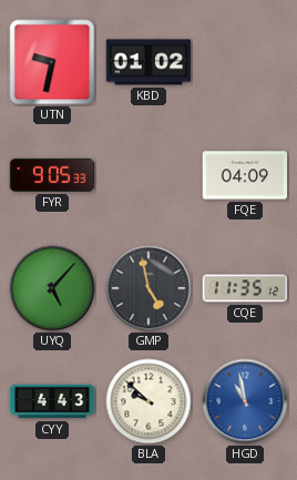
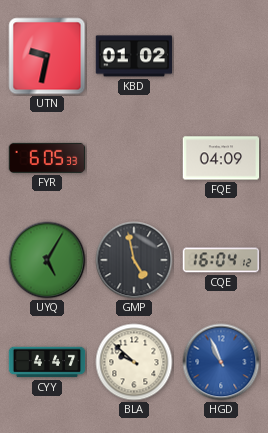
FYR: 9:05 -> 6:05 (47, 158)
UYQ: 5:07 -> 5:05 (47, 260)
CQE: 11:35 -> 16:04 (221, 260)
CYY: 4:43 -> 4:47 (47, 362)
HGD: 10:58 -> 10:56 (221, 362)
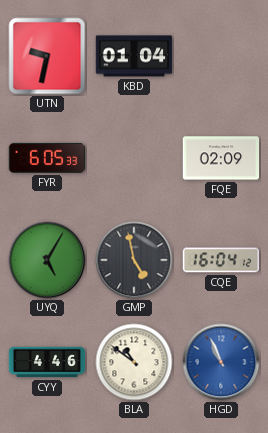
KBD: 01:02 -> 01:04 (134, 56)
FQE: 04:09 -> 02:09 (221, 158)
CYY: 4:47 -> 4:46 (47, 362)
BLA: 9:52 -> 10:51 (134, 362)
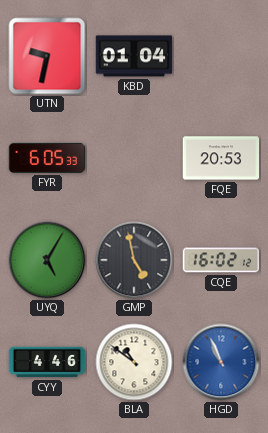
FQE: 02:09 -> 20:53 (221, 158)
CQE: 16:04 -> 16:02 (221, 260)
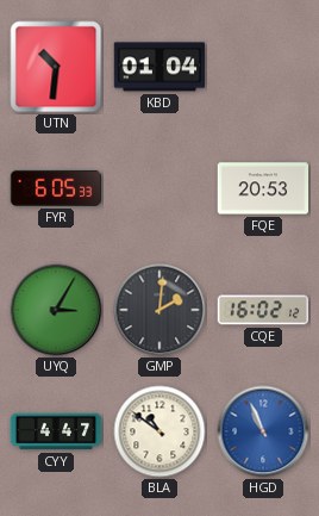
UTN: 9:32 -> 10:31 (56, 67)
UYQ: 5:05 -> 3:05 (56, 310)
GMP: 4:58 -> 2:01 (159, 310)
CYY: 4:46 -> 4:47 (56, 431)
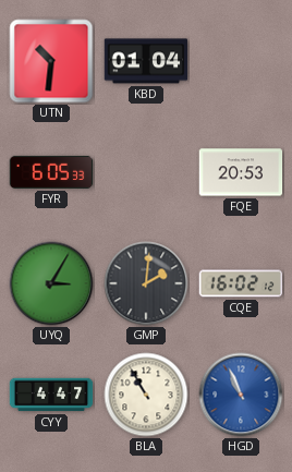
BLA: 10:51 -> 10:55 (146, 395)
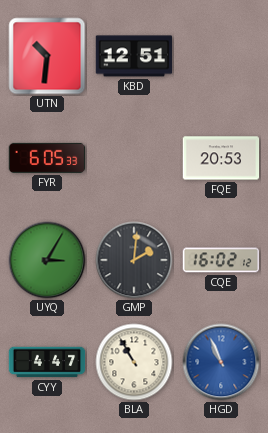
KBD: 01:04 -> 12:51 (134, 56)
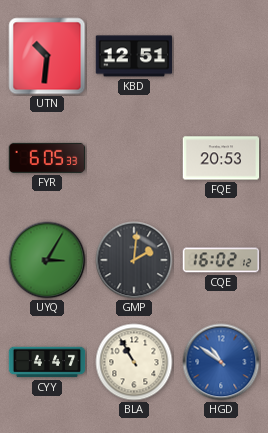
HGD: 10:56 -> 10:51 (221, 362)
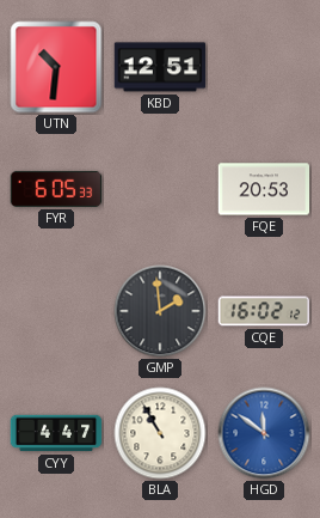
UYQ: 3:05 -> none (47, 260)
GMP: 2:01 -> 1:59 (160, 311)
HGD: 10:51 -> 11:51 (264, 433)
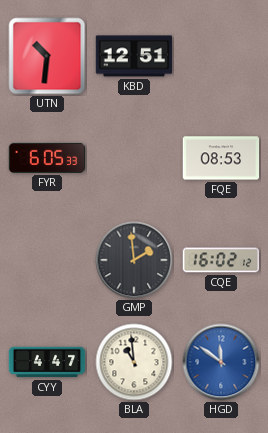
FQE: 20:53 -> 08:53 (221, 158)
BLA: 10:55 -> 10:59 (134, 362)
